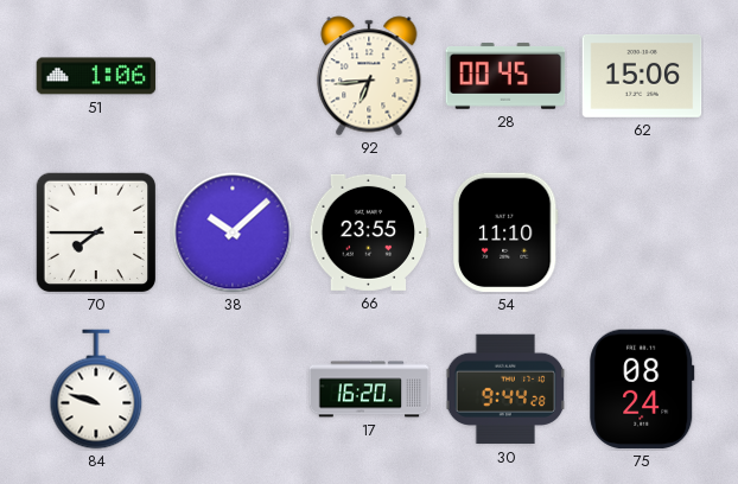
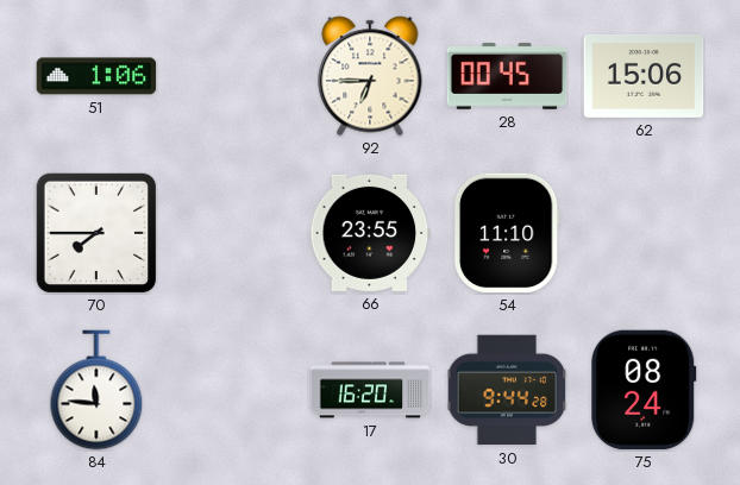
92: 6:44 -> 6:45 (370, 76)
38: 10:08 -> none (233, 233)
84: 9:48 -> 11:46 (96, 390)
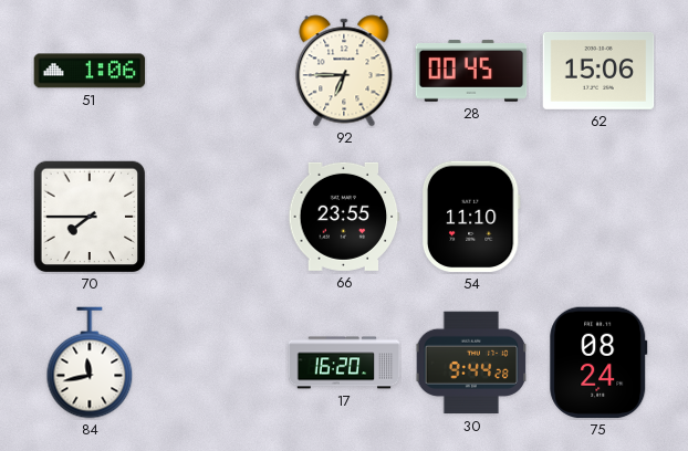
84: 11:46 -> 11:43 (90, 363)
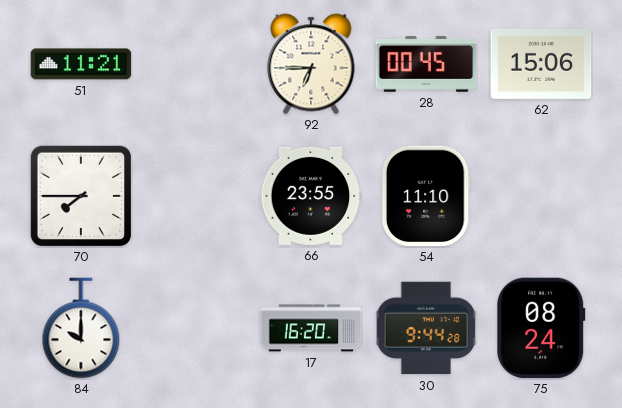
51: 1:06 -> 11:21 (81, 64)
84: 11:43 -> 10:00 (81, 328)
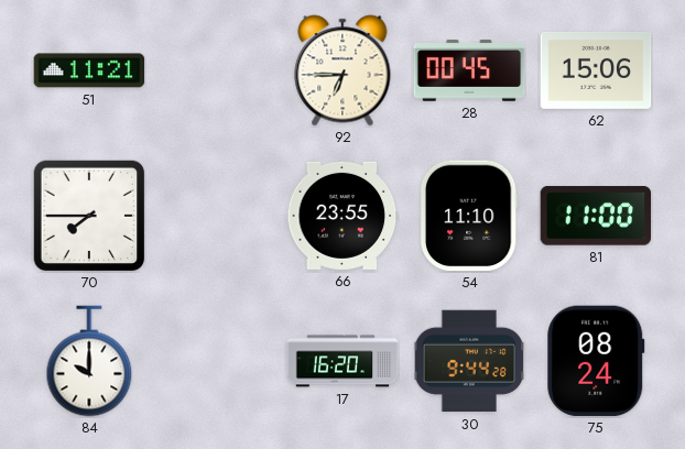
81: none -> 11:00 (596, 216)
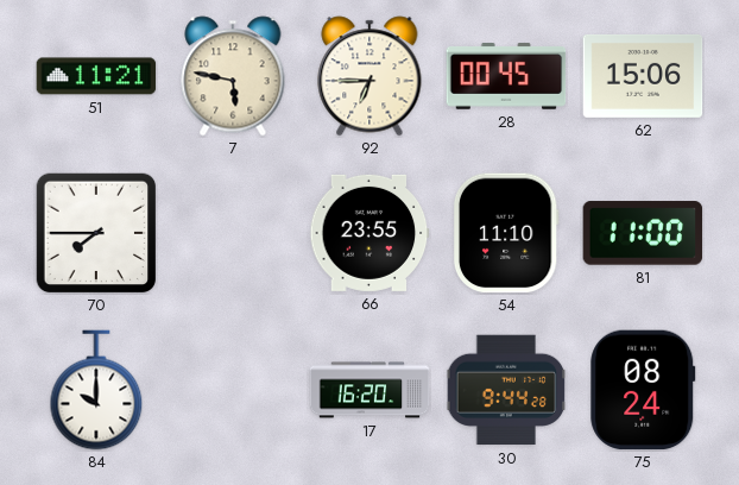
7: none -> 5:47 (233, 76)
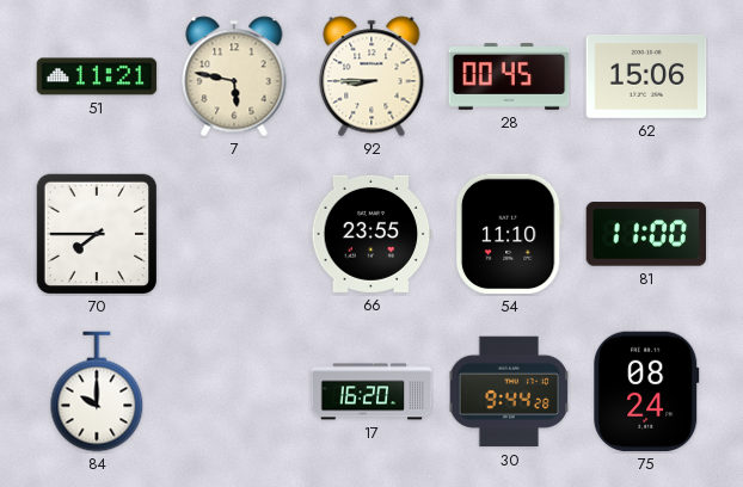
92: 6:45 -> 8:45 (371, 76)
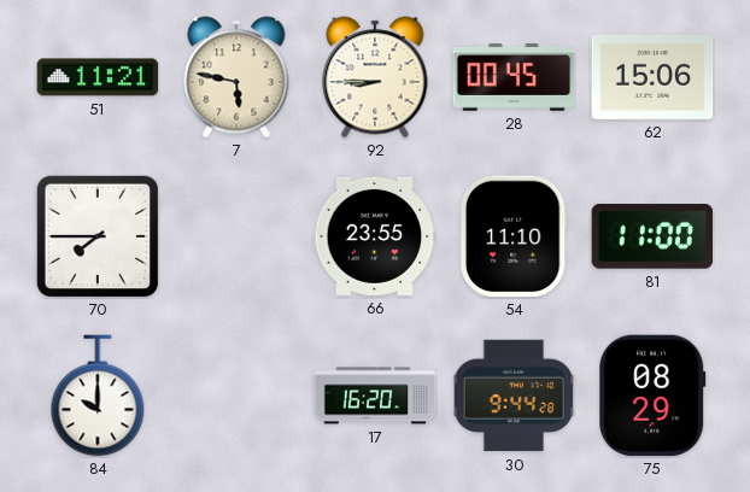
75: 08:24 -> 08:29 (652, 396)
